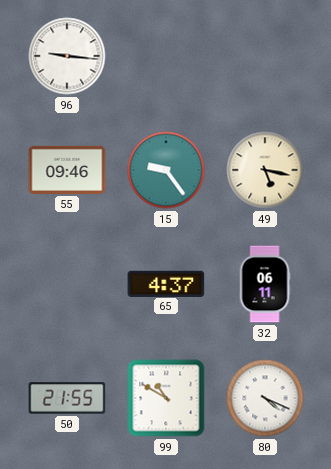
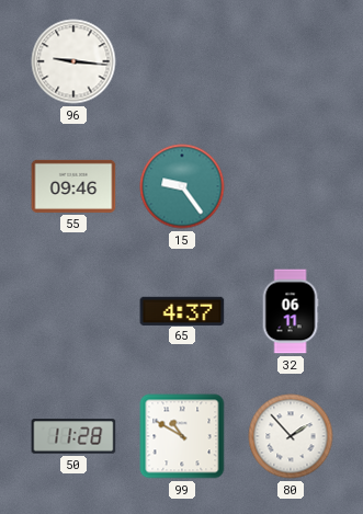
49: 5:17 -> none (265, 170)
50: 21:55 -> 11:28 (73, 436)
80: 4:19 -> 1:53 (291, 436)
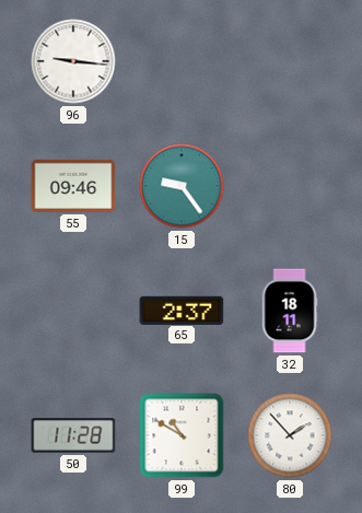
65: 4:37 -> 2:37 (182, 310)
32: 06:11 -> 18:11 (290, 311)
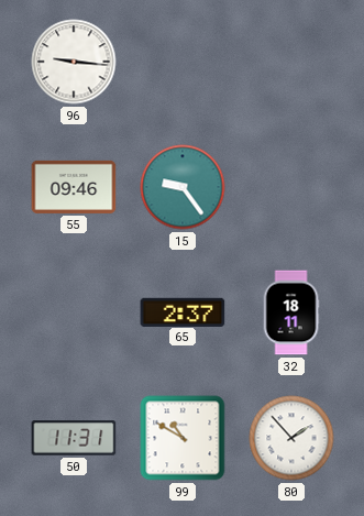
50: 11:28 -> 11:31 (74, 438)
